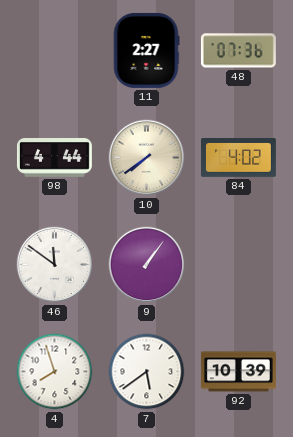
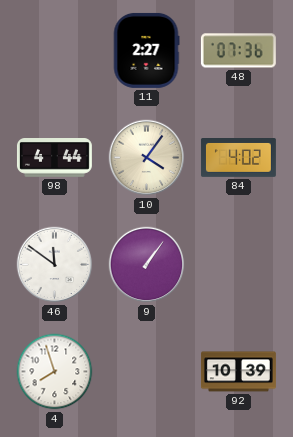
10: 7:39 -> 4:06 (147, 158)
7: 5:39 -> none (147, 372)
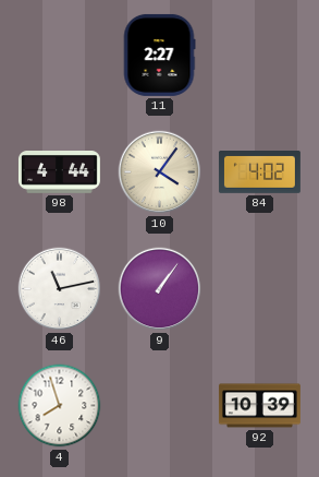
48: 07:36 -> none (238, 51)
46: 11:51 -> 11:13 (60, 289)
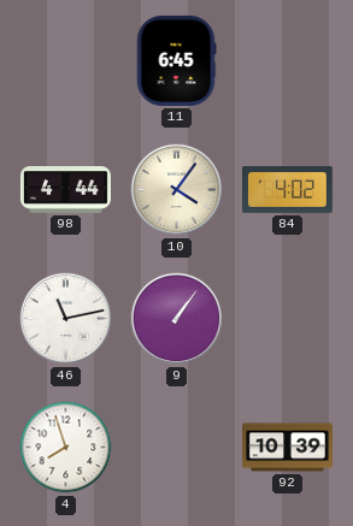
11: 2:27 -> 6:45 (176, 60)
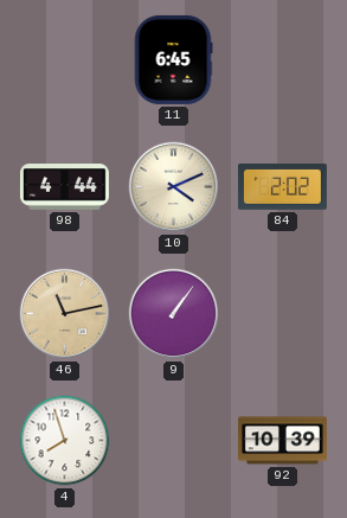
10: 4:06 -> 4:11 (174, 187)
84: 4:02 -> 2:02 (282, 187)
46 dial: white -> champagne (65, 314)
